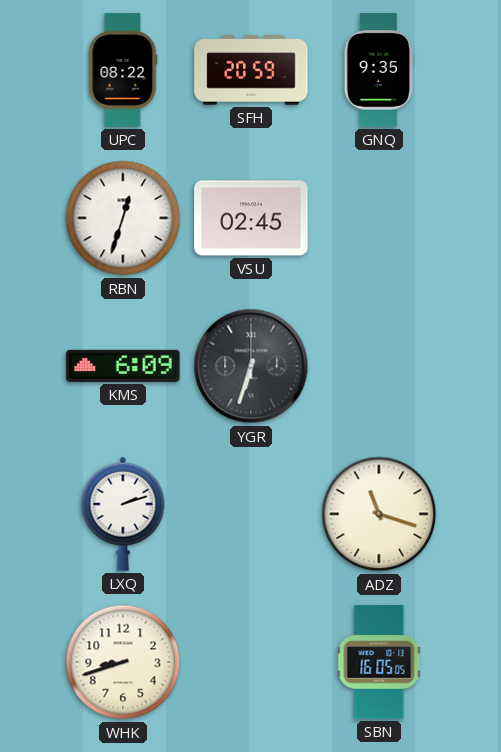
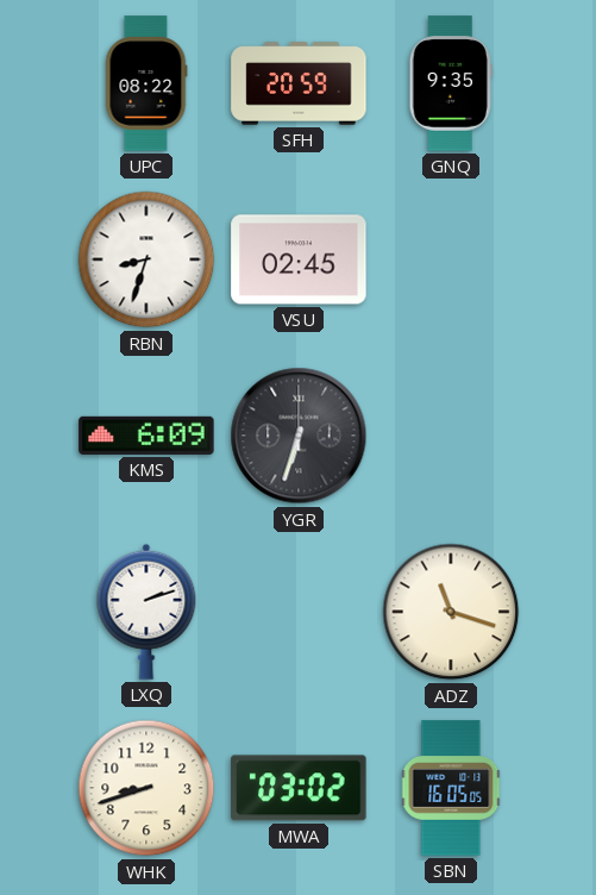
RBN: 12:33 -> 8:33 (146, 259)
MWA: none -> 03:02 (299, 788)
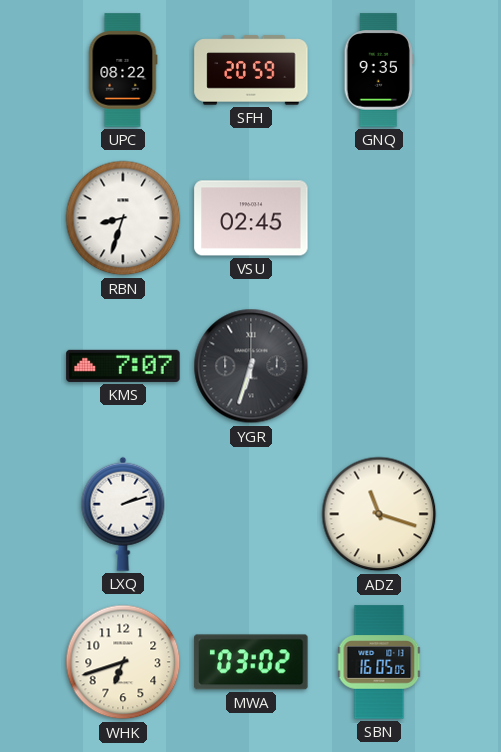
KMS: 6:09 -> 7:07 (123, 366)
WHK: 8:42 -> 6:42 (123, 662)
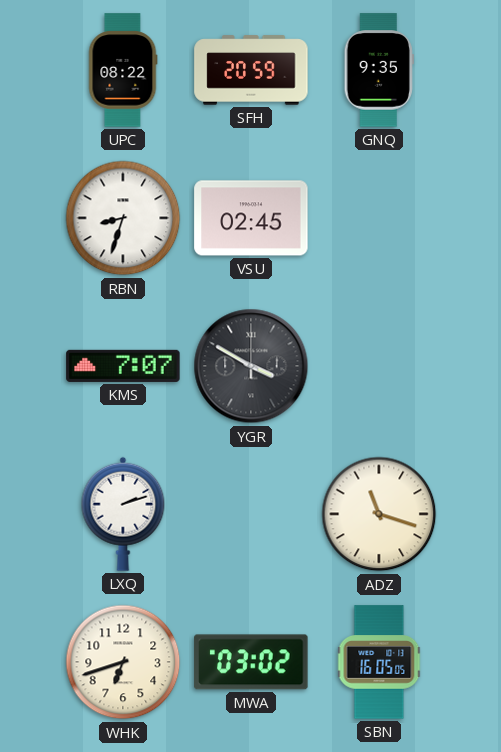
YGR: 6:33 -> 3:50 (251, 366)
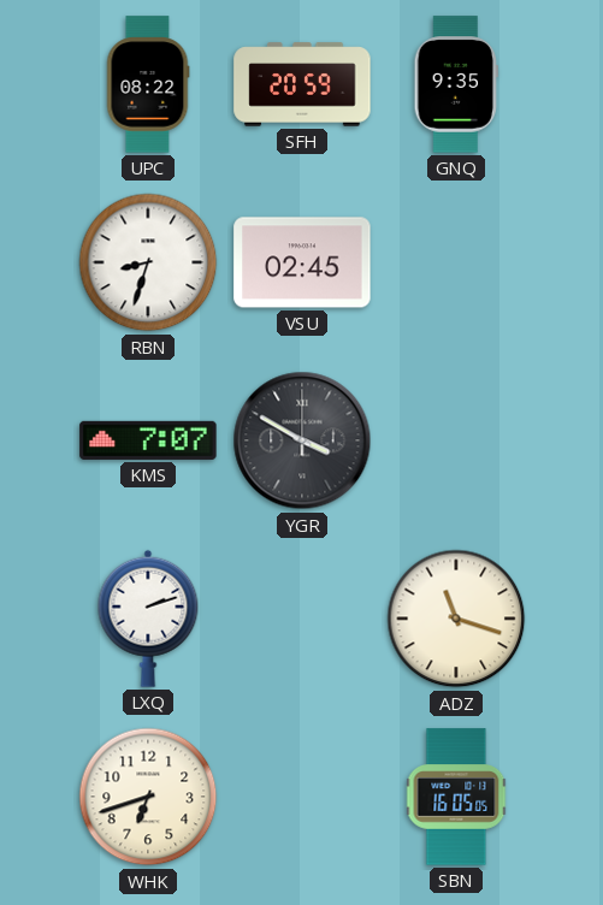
MWA: 03:02 -> none (251, 662)
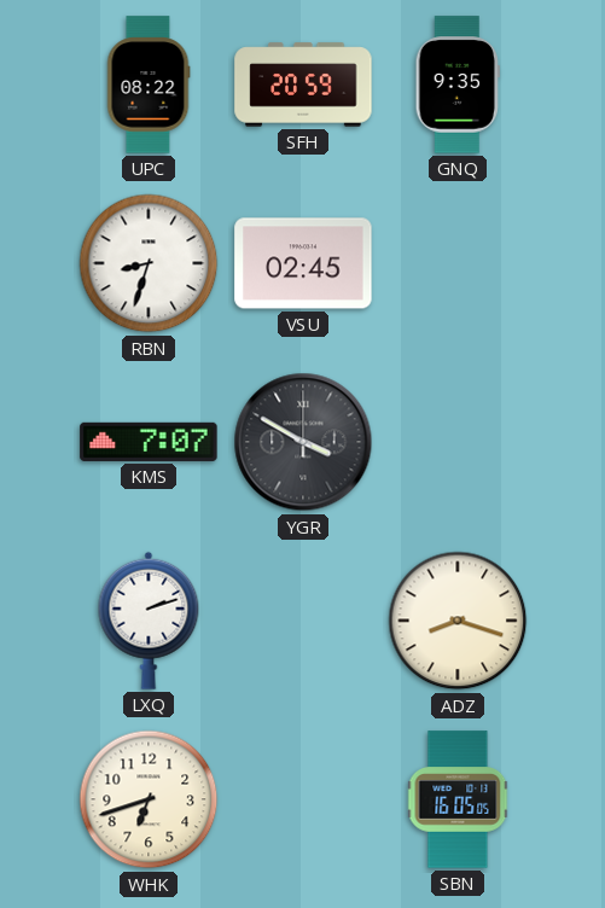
ADZ: 11:18 -> 8:18 (458, 621)
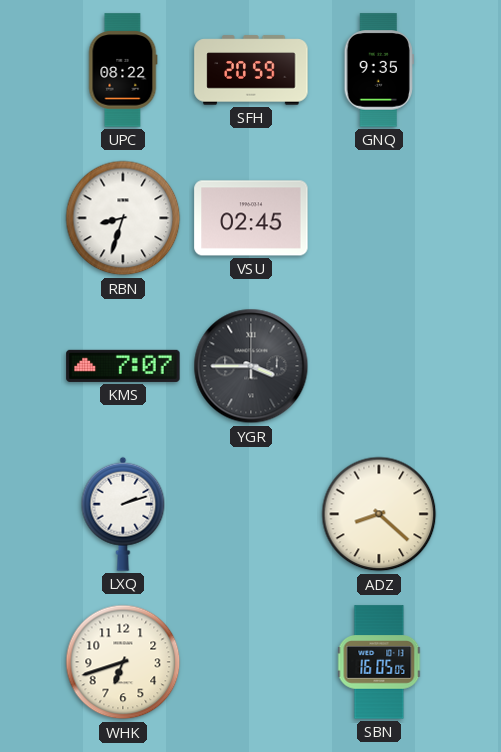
YGR: 3:50 -> 3:45 (251, 366)
ADZ: 8:18 -> 8:22 (379, 514)
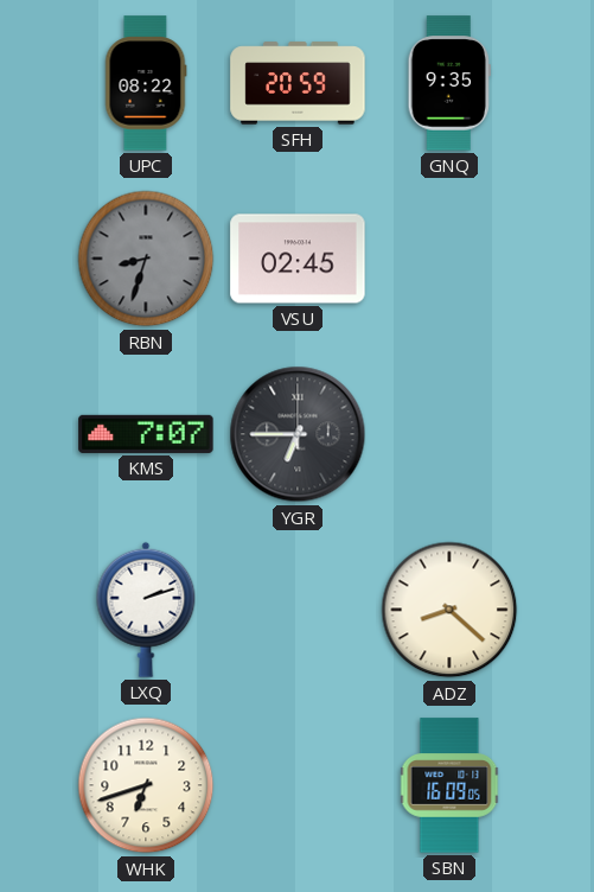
RBN dial: white -> grey (146, 259)
YGR: 3:45 -> 6:45 (298, 434)
SBN: 16:05 -> 16:09 (449, 785)
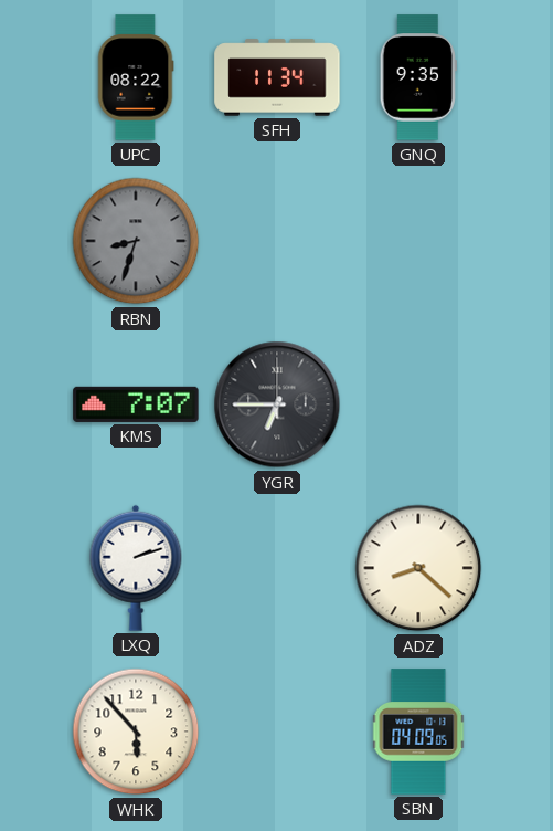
SFH: 20:59 -> 11:34 (277, 77)
VSU: 02:45 -> none (298, 259)
WHK: 6:42 -> 5:53 (136, 732)
SBN: 16:09 -> 04:09 (418, 732)
